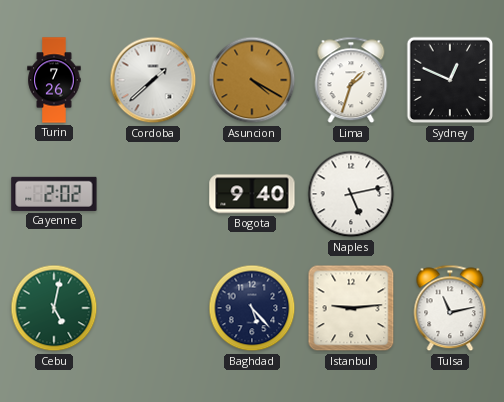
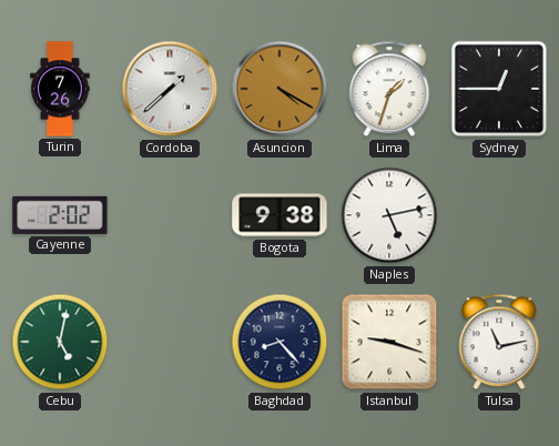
Sydney: 12:49 -> 12:45 (499, 89)
Bogota: 9:40 -> 9:38 (279, 215)
Baghdad: 5:23 -> 8:23 (279, 342)
Istanbul: 9:14 -> 9:18 (389, 342)
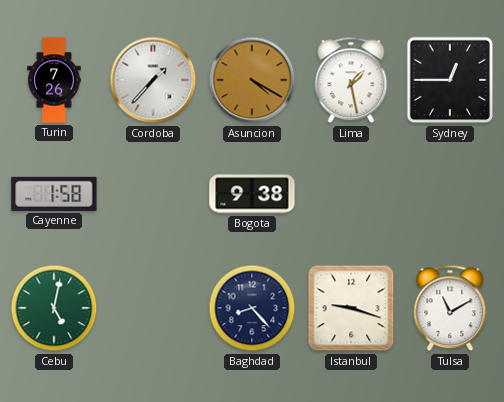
Cordoba: 1:38 -> 1:37 (153, 80)
Lima: 1:33 -> 1:28 (351, 80)
Cayenne: 2:02 -> 1:58 (54, 194)
Naples: 5:13 -> none (389, 215)
Tulsa: 11:13 -> 11:10 (450, 308)
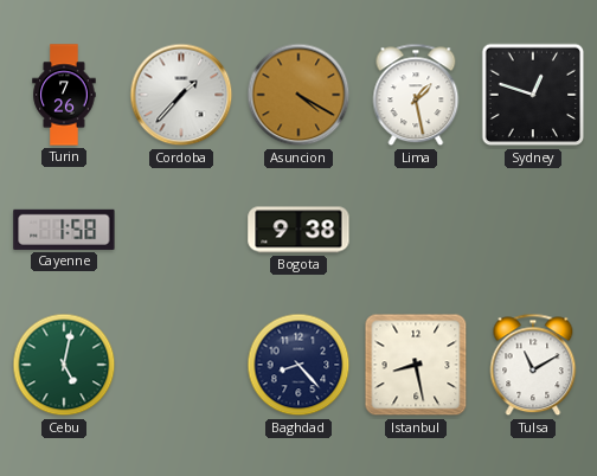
Sydney: 12:45 -> 12:48 (533, 95)
Istanbul: 9:18 -> 8:28 (416, 365)
